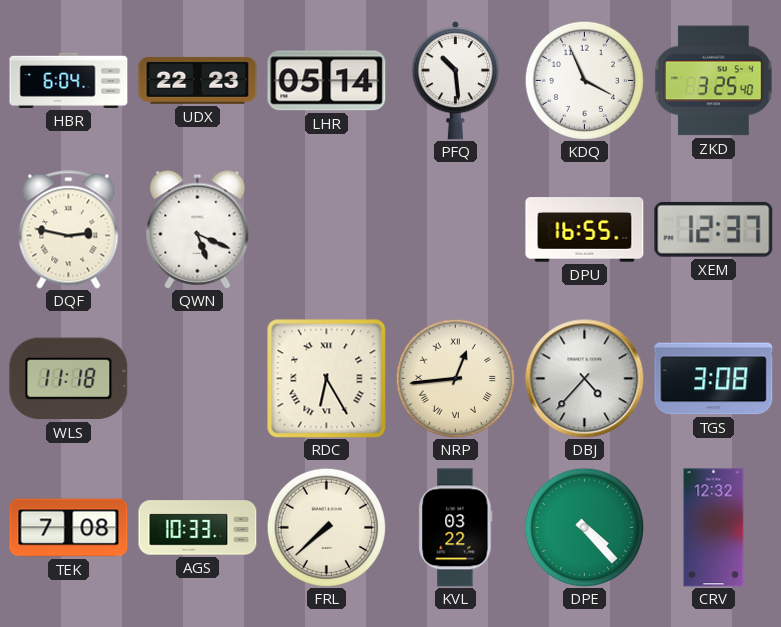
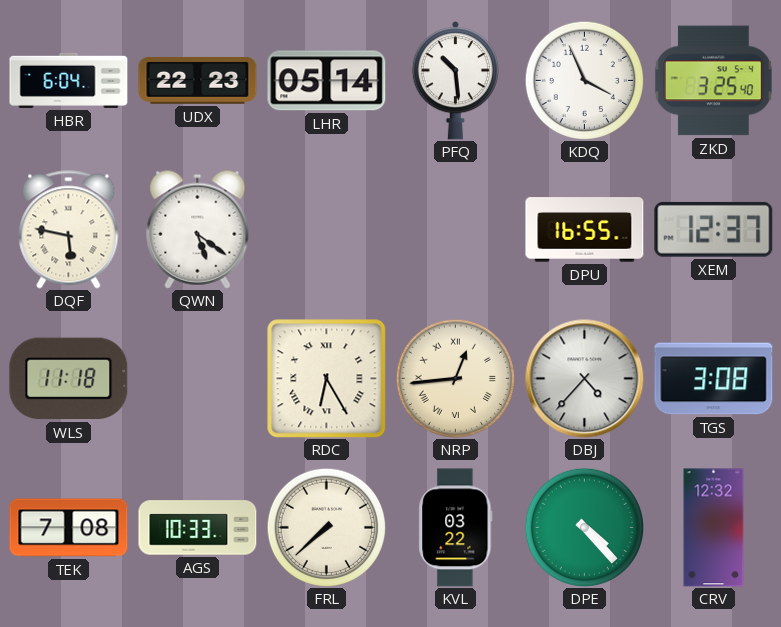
DQF: 2:47 -> 5:47 (69, 230)
QWN: 5:19 -> 5:21 (198, 229)
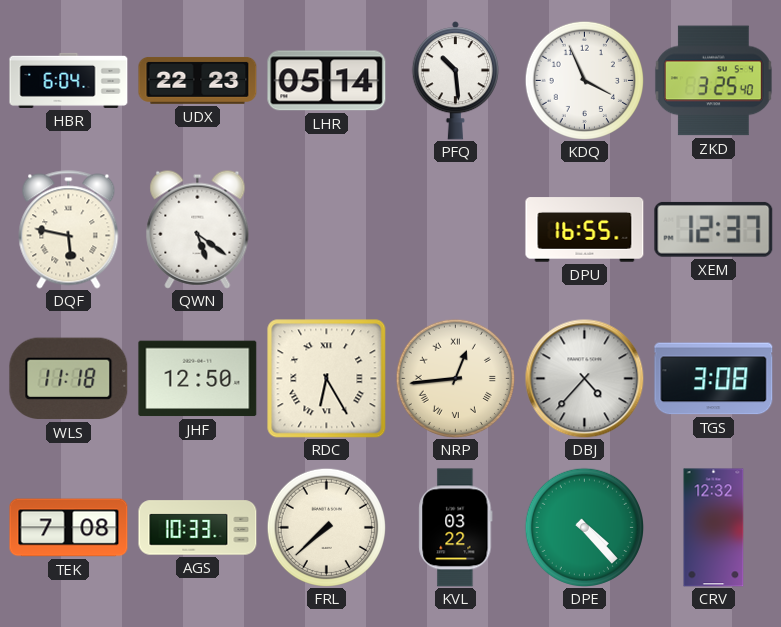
JHF: none -> 12:50 (198, 379)
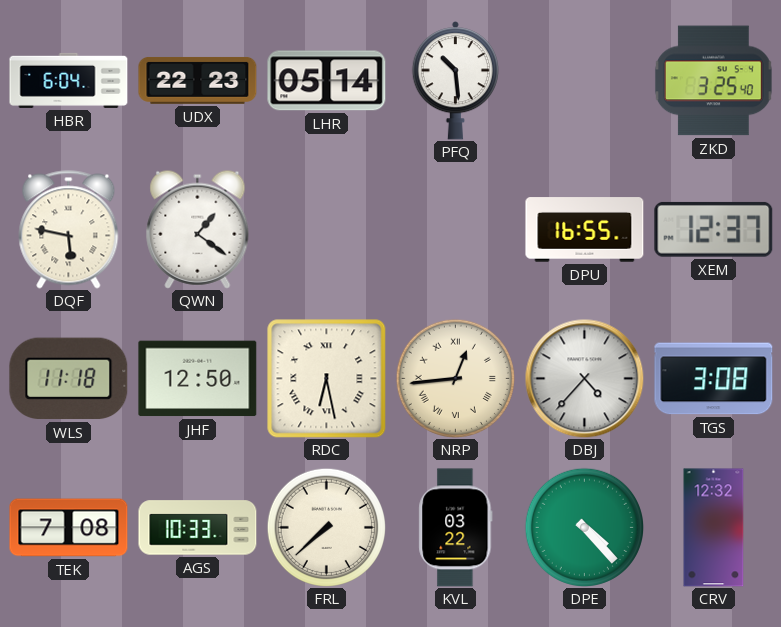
KDQ: 3:56 -> none (584, 80)
QWN: 5:21 -> 1:21 (198, 229)
RDC: 6:25 -> 6:28 (327, 379)
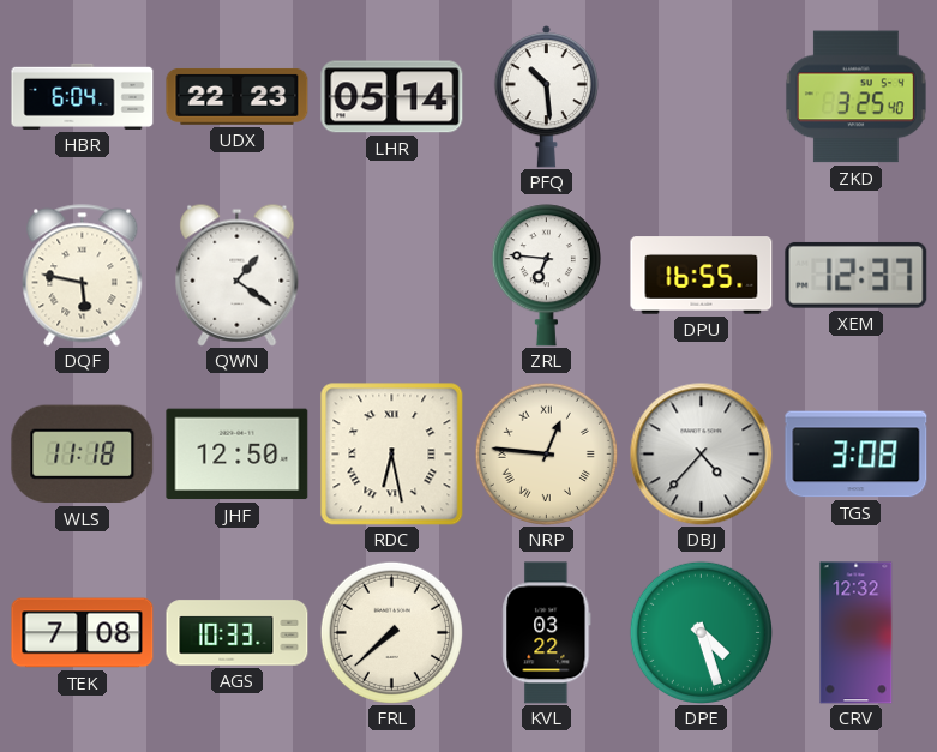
ZRL: none -> 6:46 (546, 276)
NRP: 12:44 -> 12:46 (546, 453)
DPE: 4:23 -> 4:27 (701, 632)
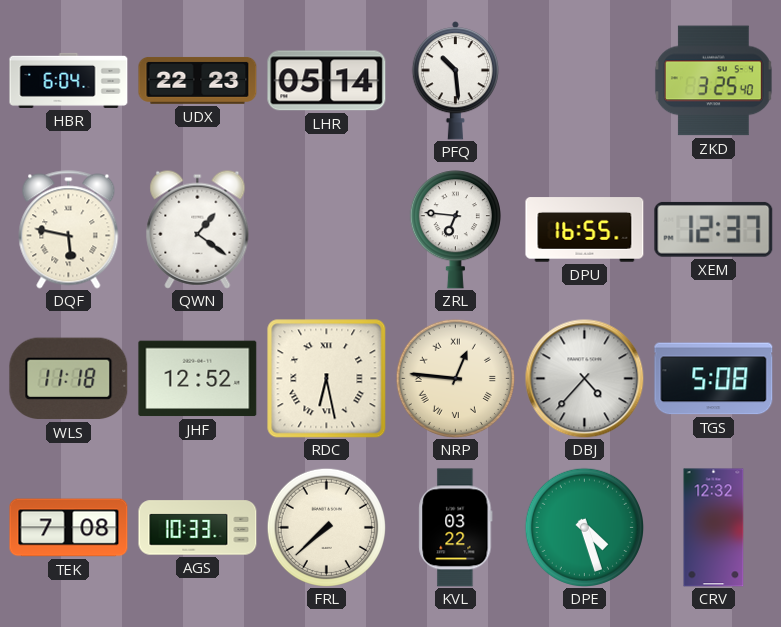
JHF: 12:50 -> 12:52 (198, 379)
TGS: 3:08 -> 5:08 (714, 379)
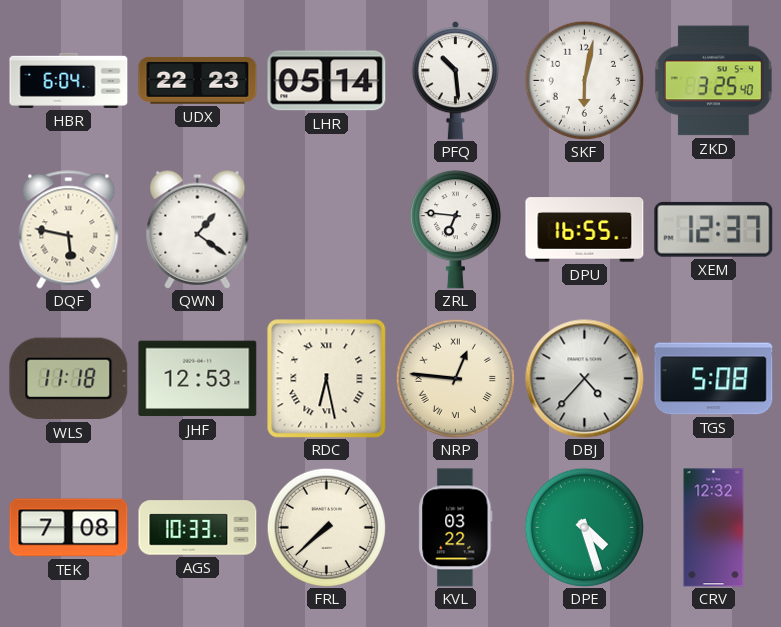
SKF: none -> 6:02 (584, 80)
JHF: 12:52 -> 12:53 (198, 379)
